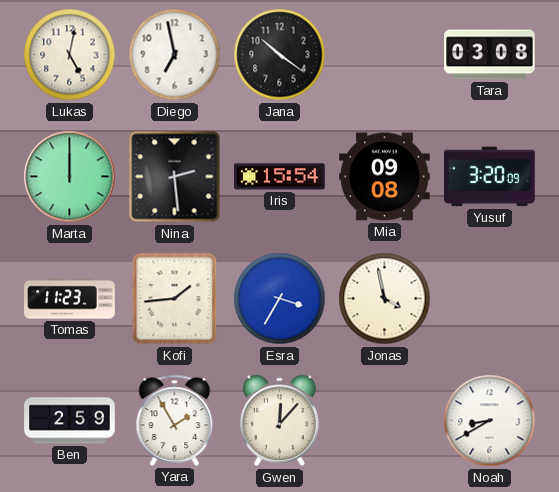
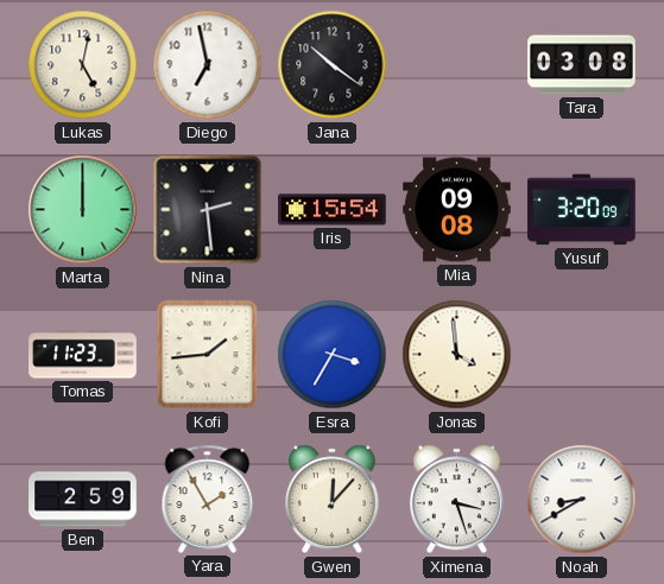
Jonas: 3:58 -> 3:59 (457, 355)
Ximena: none -> 3:27 (456, 500)
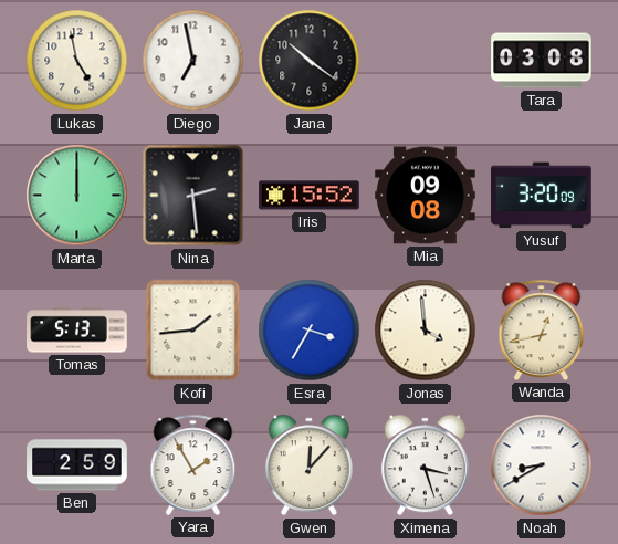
Lukas: 5:02 -> 4:58 (77, 61)
Iris: 15:54 -> 15:52 (310, 196)
Tomas: 11:23 -> 5:13 (77, 331)
Wanda: none -> 12:43 (542, 329)
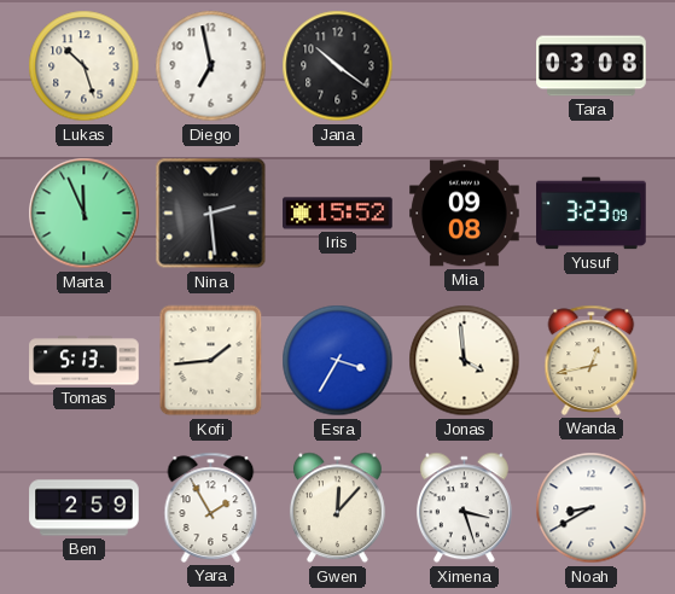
Lukas: 4:58 -> 10:27 (85, 66)
Marta: 12:00 -> 11:56 (85, 214)
Yusuf: 3:20 -> 3:23 (592, 214)
